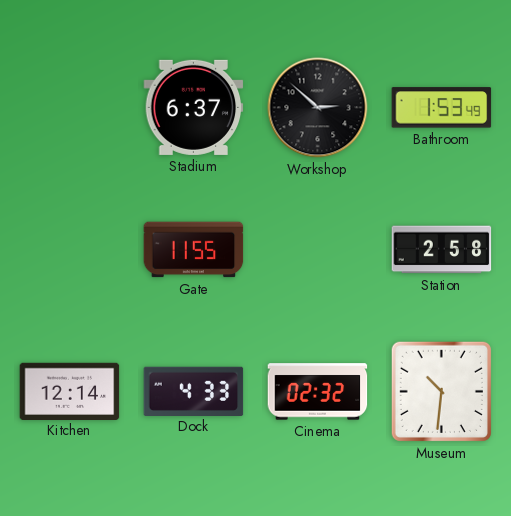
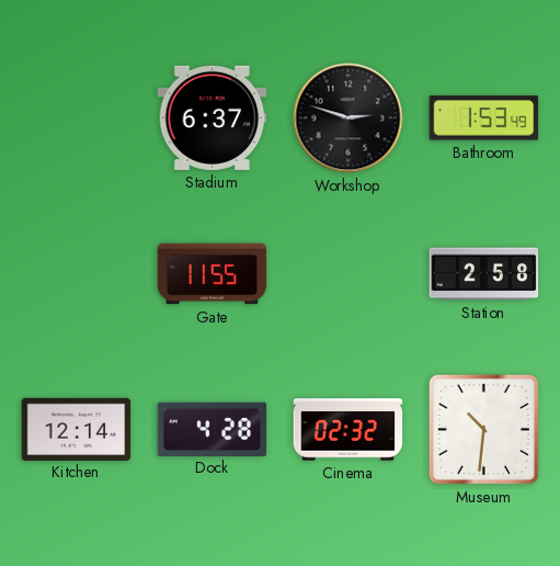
Workshop: 2:52 -> 2:48 (348, 118)
Dock: 4:33 -> 4:28 (213, 429)
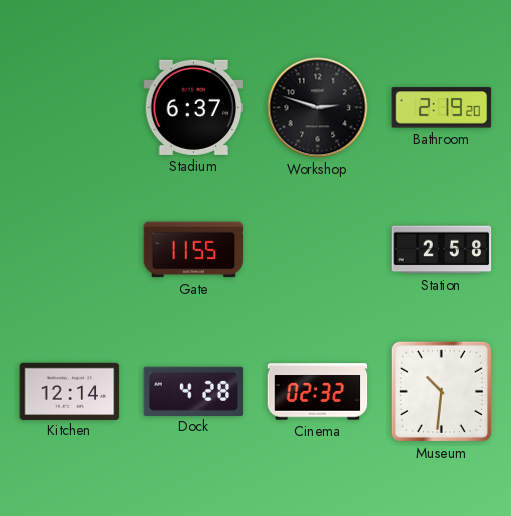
Bathroom: 1:53 -> 2:19 (442, 108)
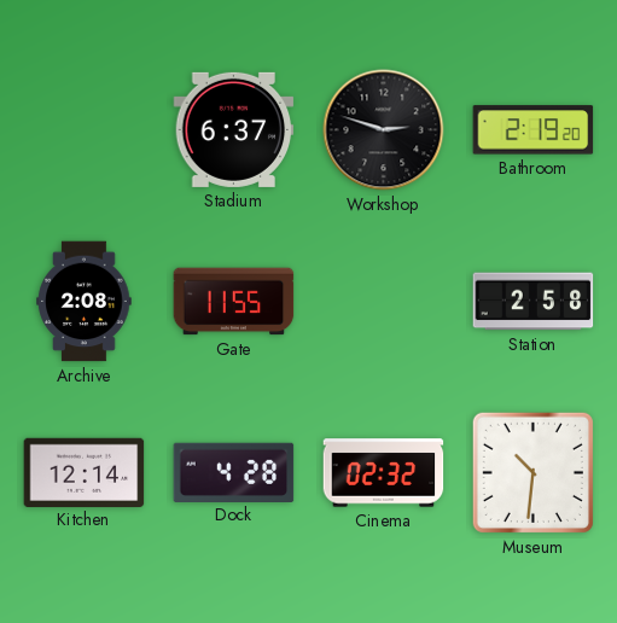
Archive: none -> 2:08 (85, 302)
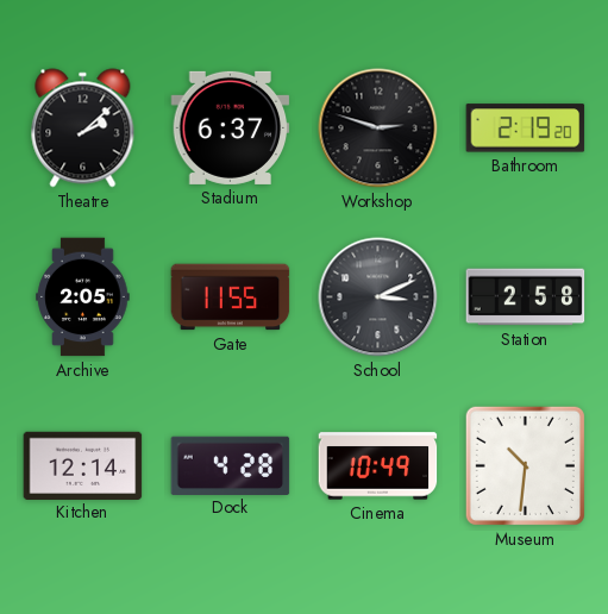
Theatre: none -> 2:08 (83, 129)
Archive: 2:08 -> 2:05 (83, 297)
School: none -> 3:11 (378, 297)
Cinema: 02:32 -> 10:49 (378, 466)
